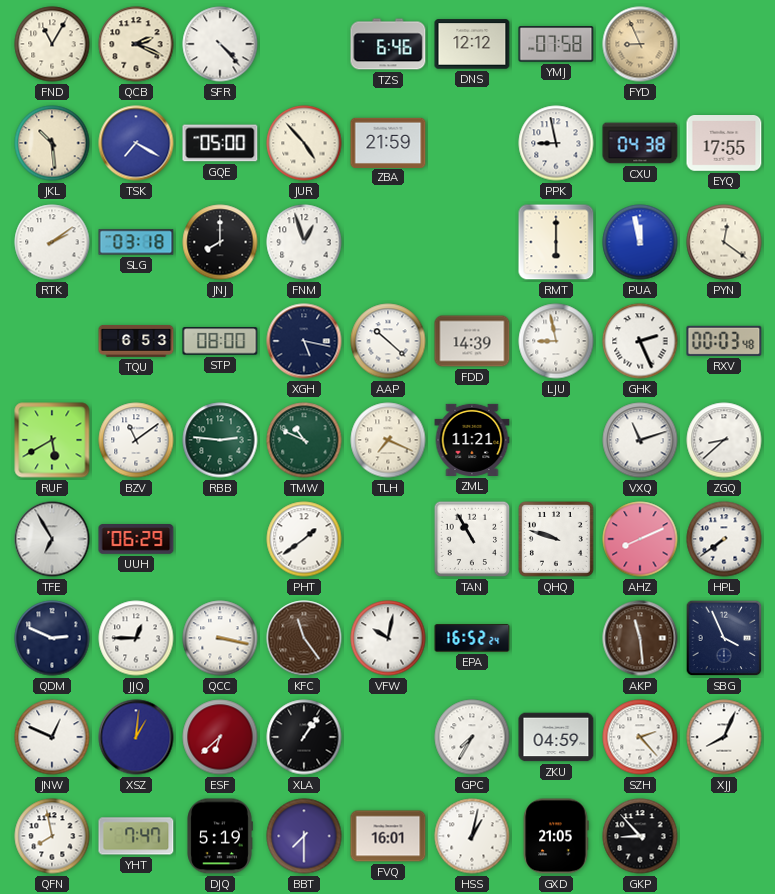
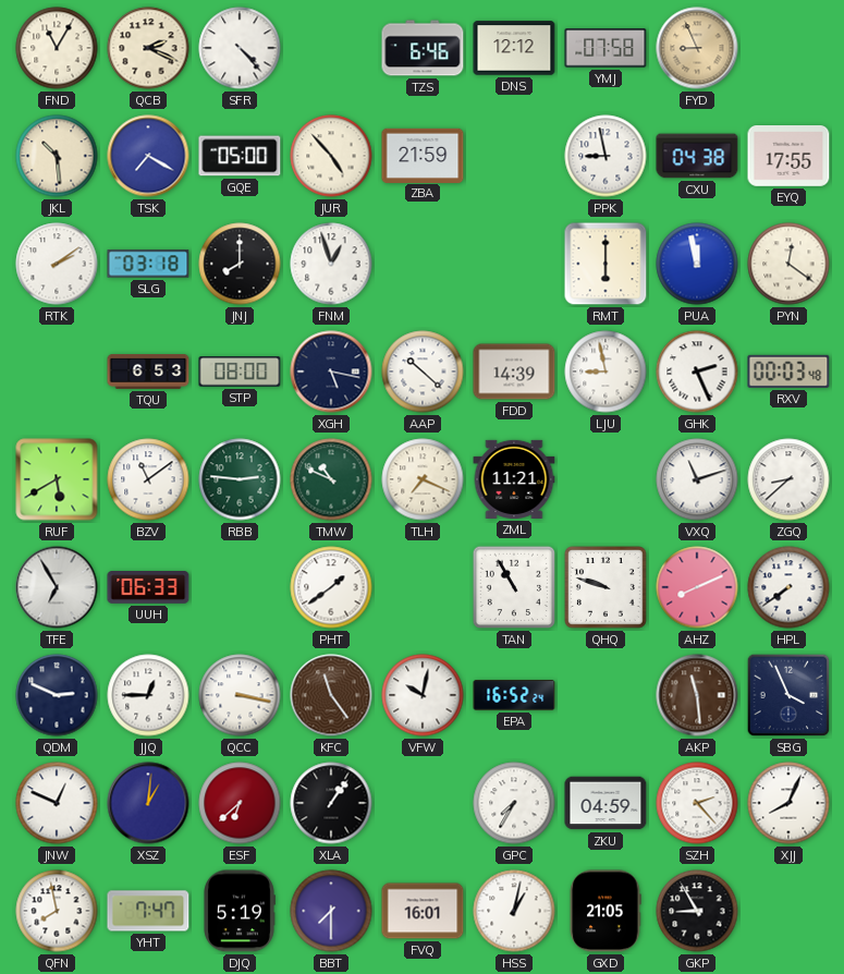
UUH: 06:29 -> 06:33 (148, 587)
GKP: 8:53 -> 8:55 (697, 911)
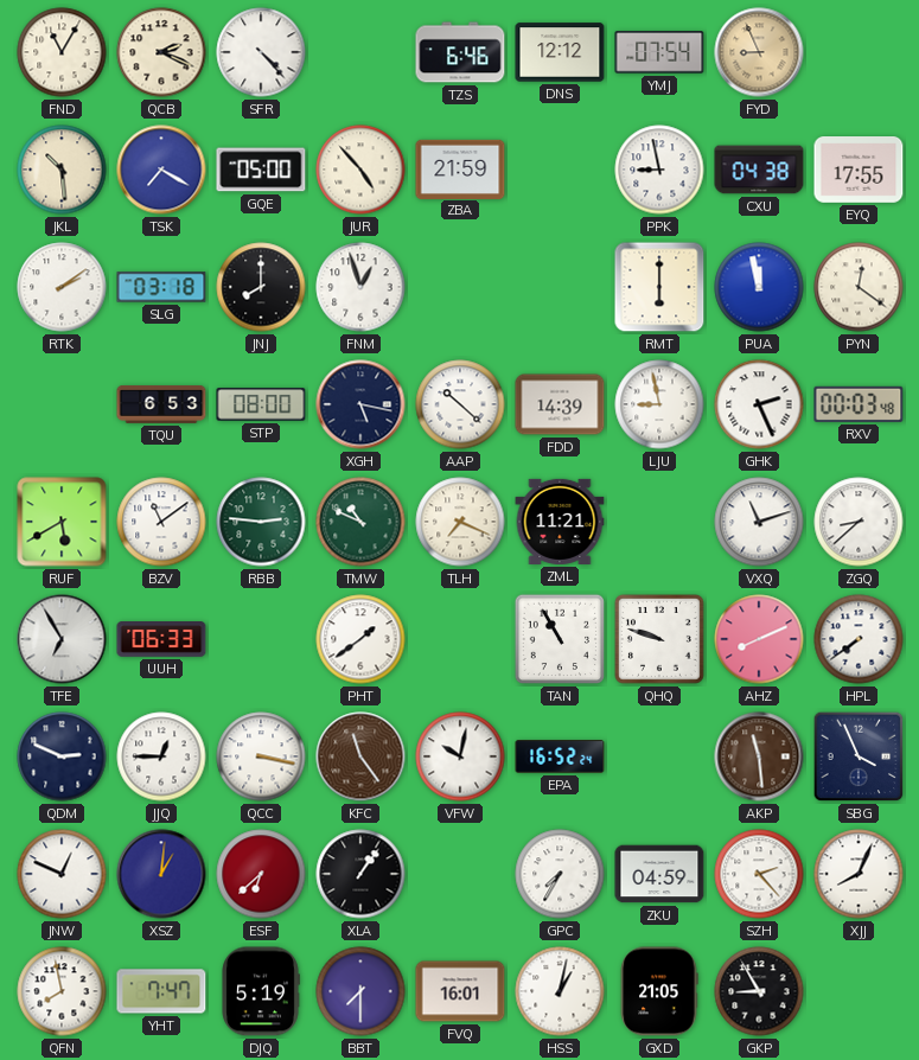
YMJ: 07:58 -> 07:54 (659, 52)
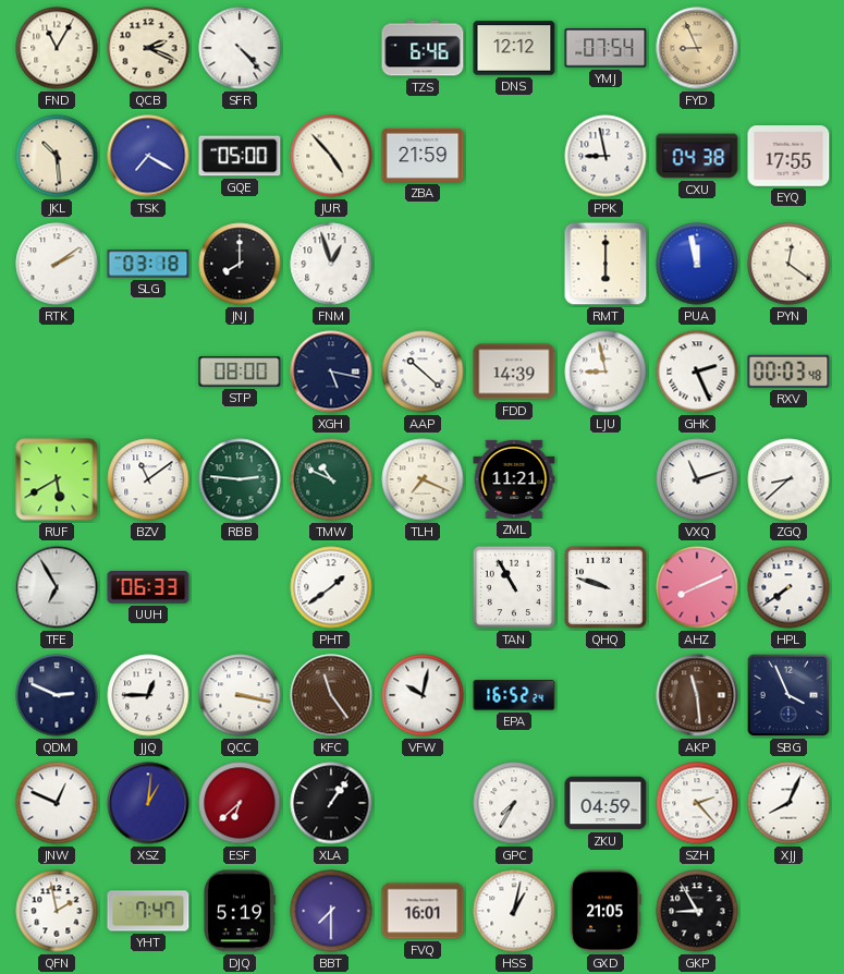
TQU: 6:53 -> none (161, 406)
QFN: 7:58 -> 1:58 (57, 911)
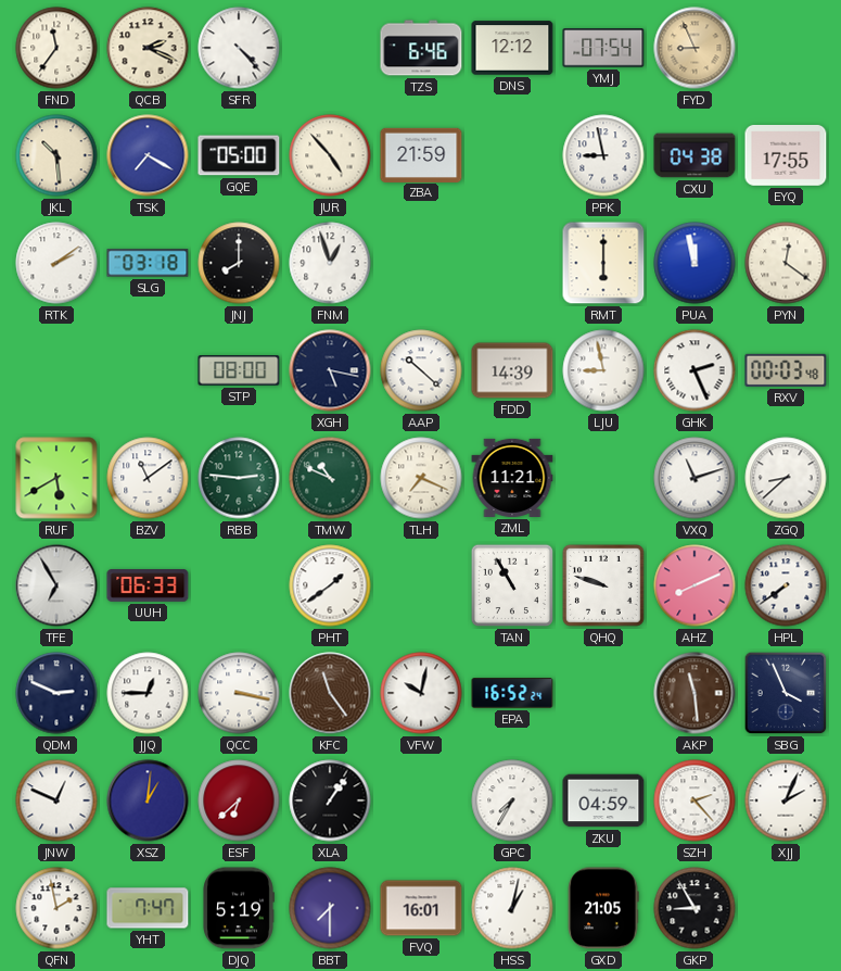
FND: 11:05 -> 11:36 (56, 48)
XJJ: 8:04 -> 2:04 (786, 800)
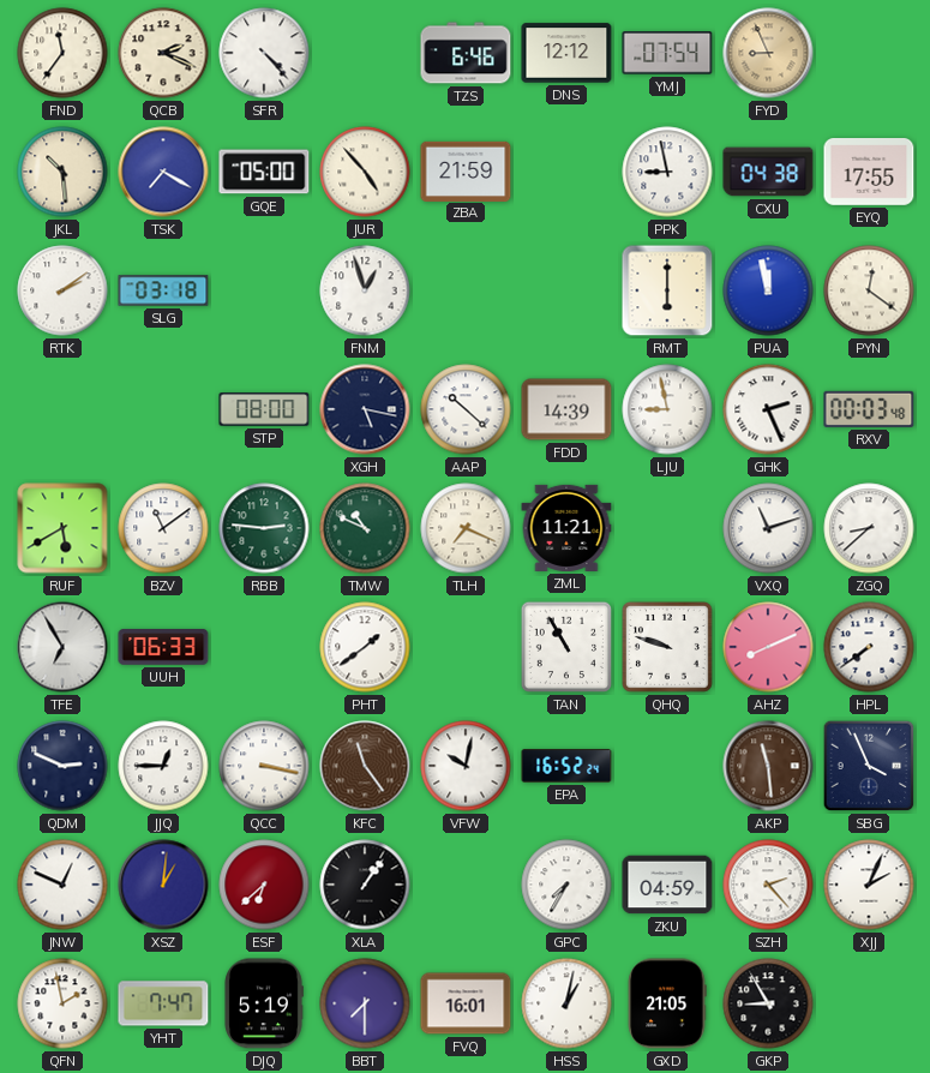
JNJ: 8:00 -> none (239, 263)
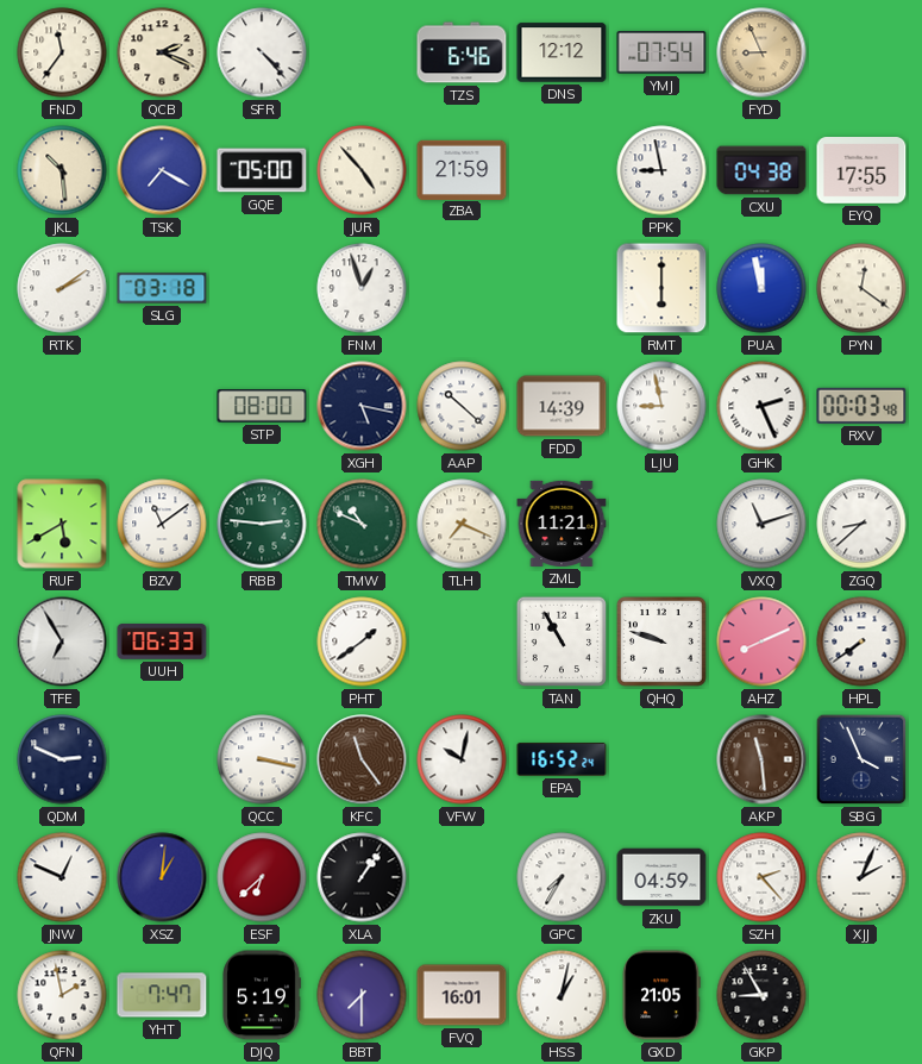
JJQ: 12:45 -> none (163, 766)
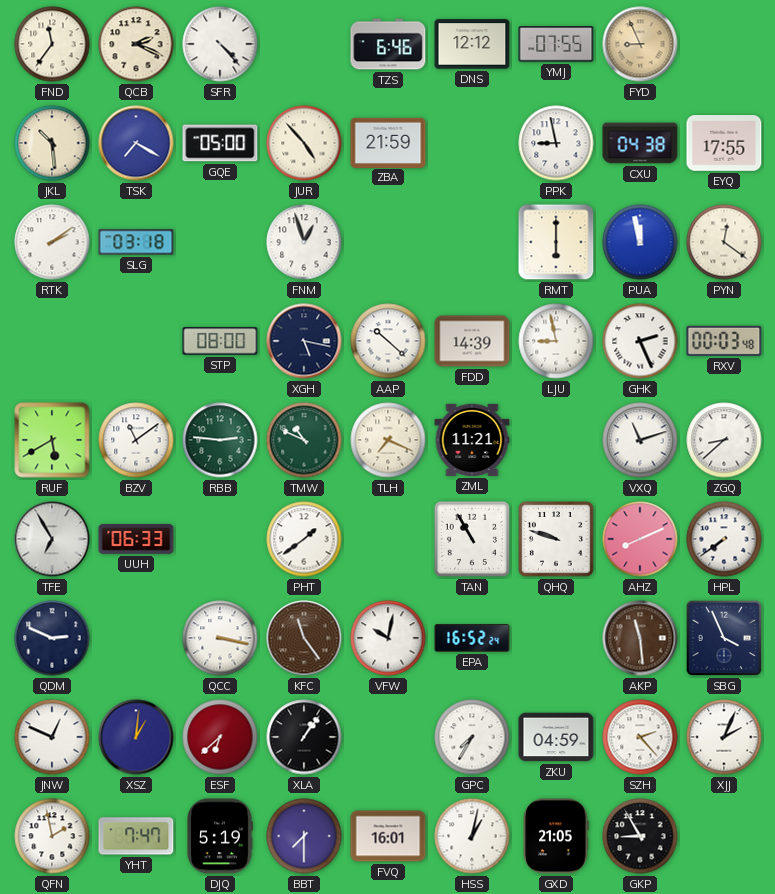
YMJ: 07:54 -> 07:55 (556, 44)
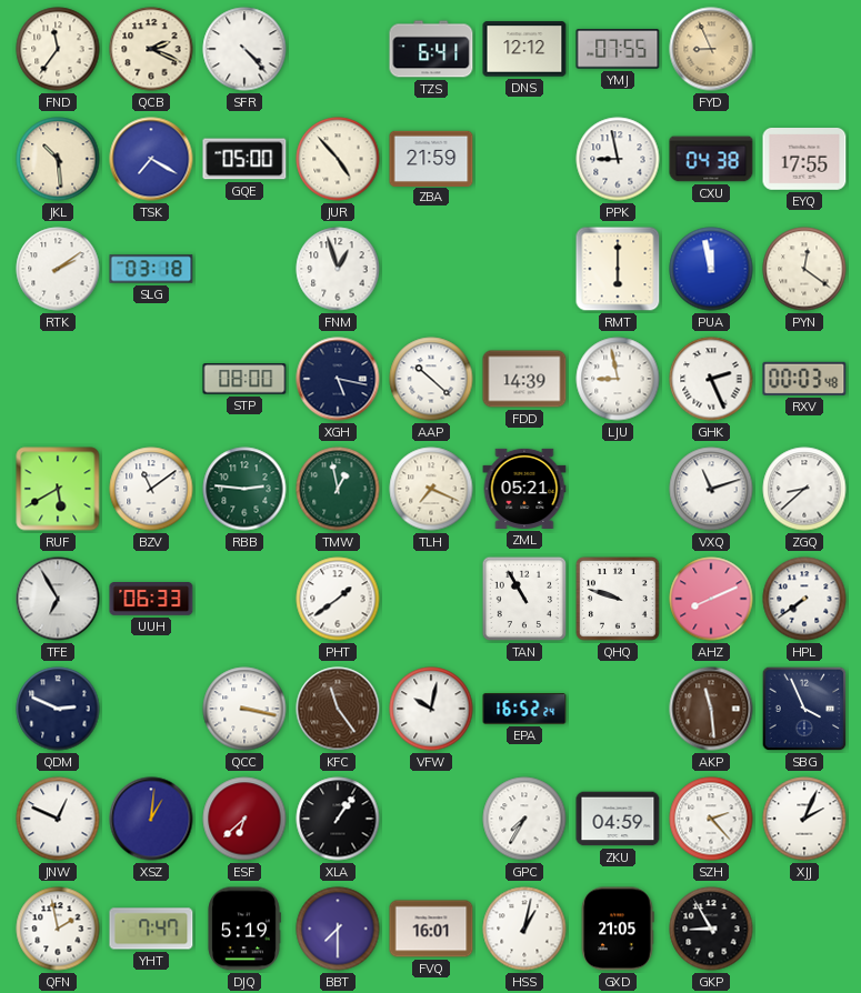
TZS: 6:46 -> 6:41 (431, 49)
TMW: 10:49 -> 12:58 (338, 489)
ZML: 11:21 -> 05:21 (524, 489)
